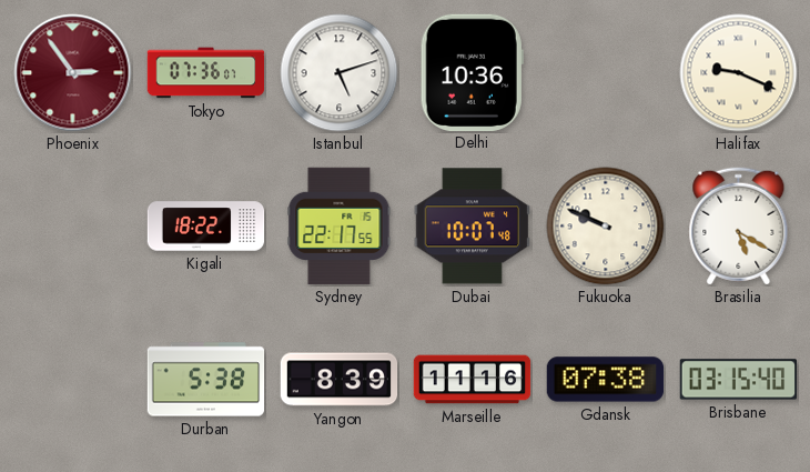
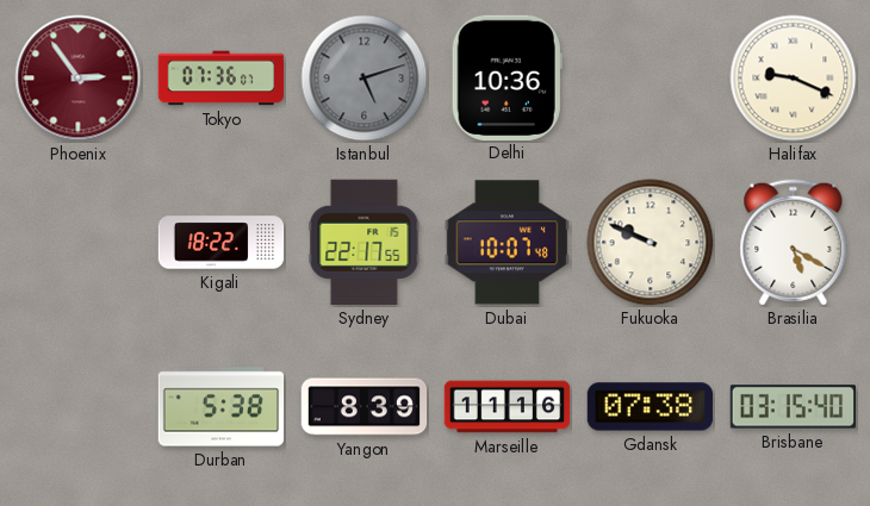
Istanbul dial: white -> grey (365, 79)
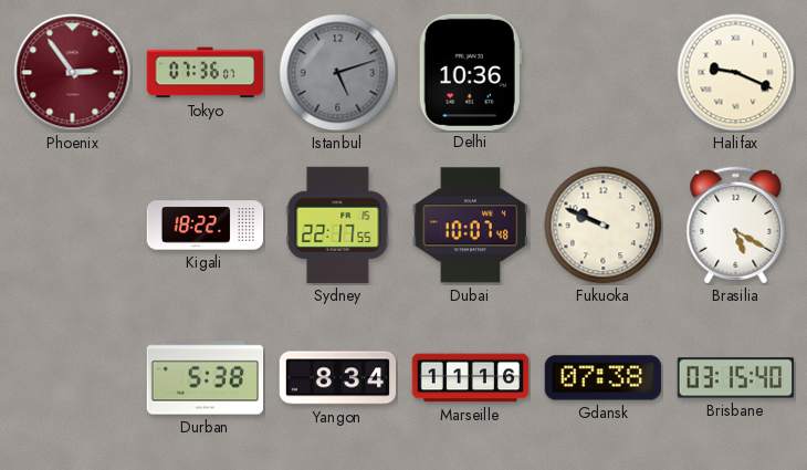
Yangon: 8:39 -> 8:34 (338, 378)
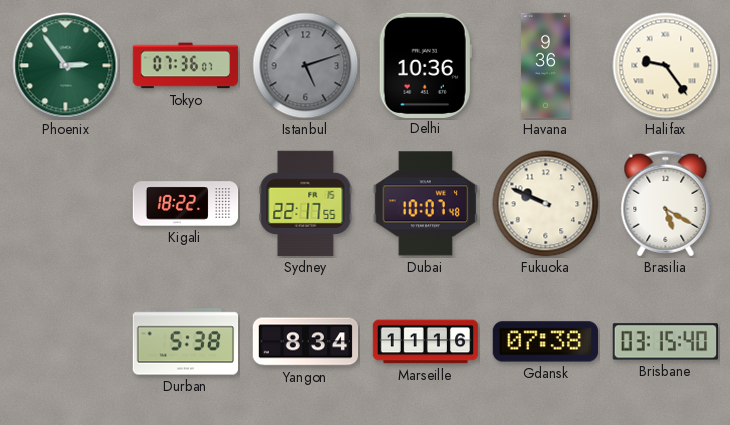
Phoenix dial: burgundy -> green (66, 66)
Havana: none -> 9:36 (545, 66)
Halifax: 9:19 -> 9:24 (666, 66)
